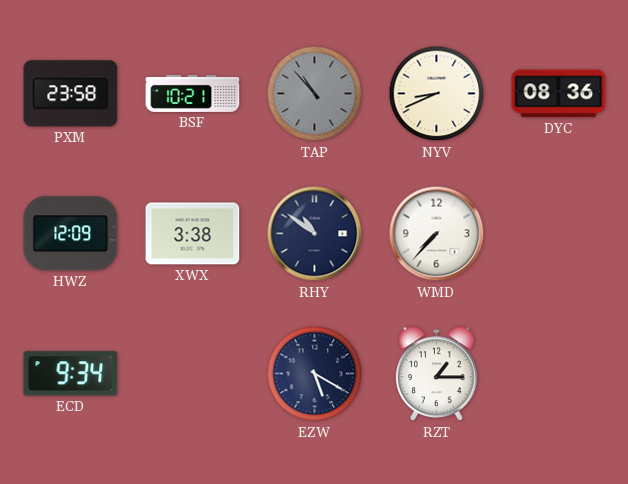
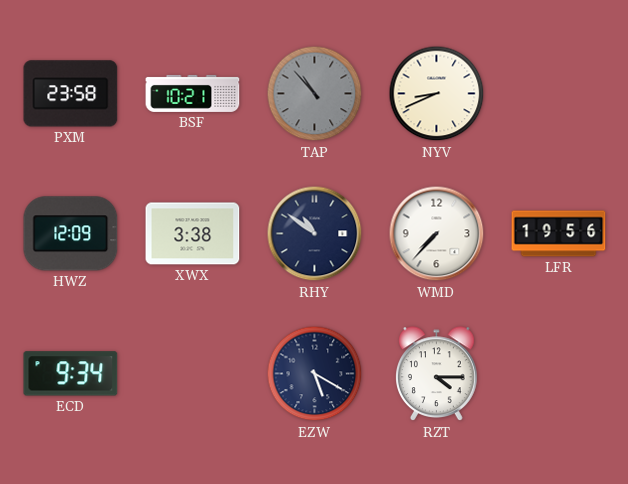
DYC: 08:36 -> none (559, 94)
LFR: none -> 19:56 (559, 234)
RZT: 1:15 -> 4:15 (437, 374)
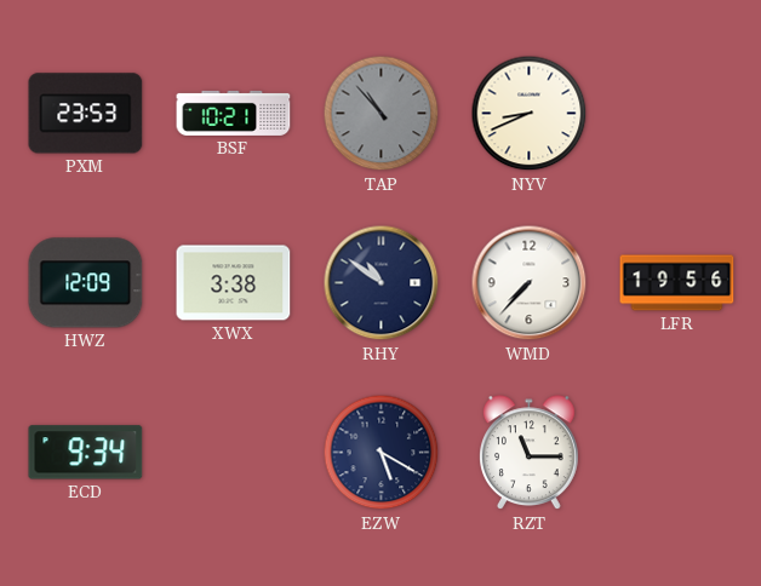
PXM: 23:58 -> 23:53 (86, 114)
RZT: 4:15 -> 11:15 (530, 453)
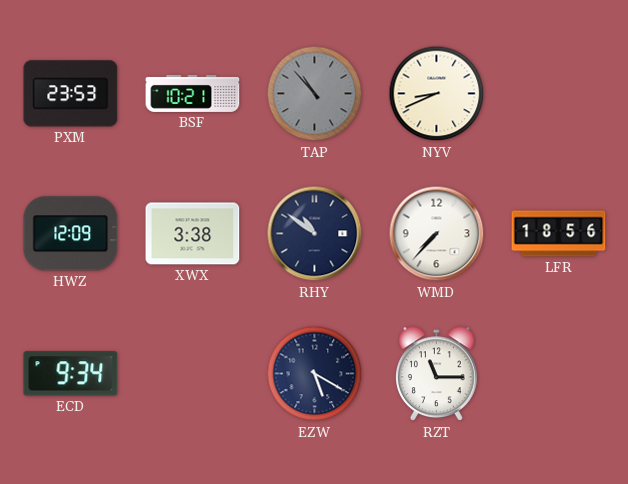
LFR: 19:56 -> 18:56 (559, 234)
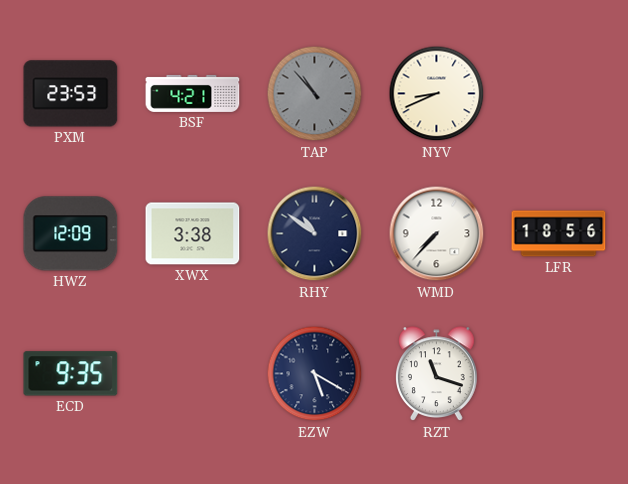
BSF: 10:21 -> 4:21 (193, 93)
ECD: 9:34 -> 9:35 (71, 374)
RZT: 11:15 -> 11:18 (437, 374)
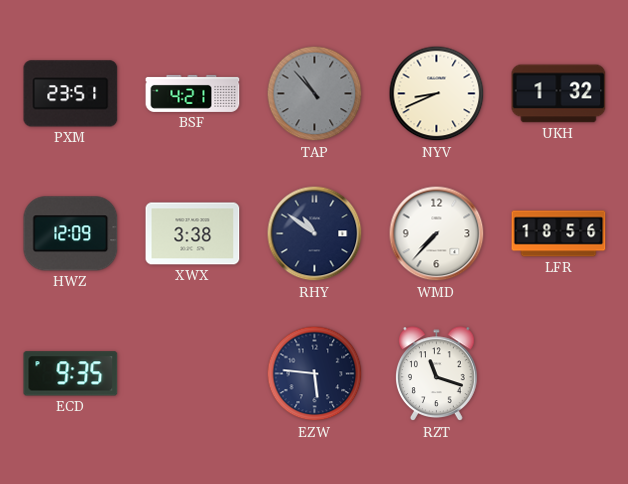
PXM: 23:53 -> 23:51 (71, 94)
UKH: none -> 1:32 (559, 94)
EZW: 5:20 -> 5:46 (315, 374)
